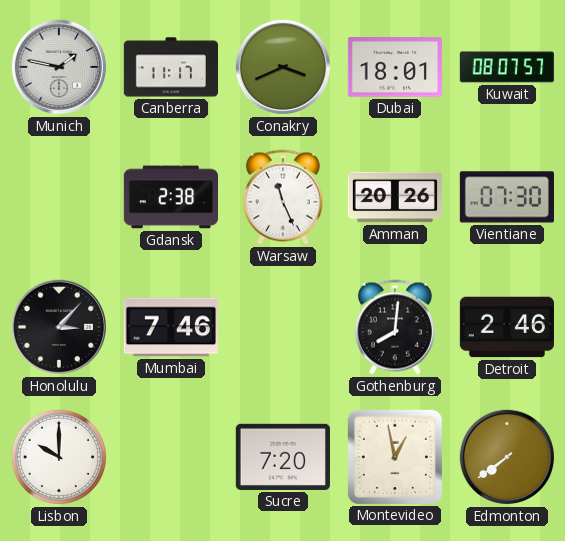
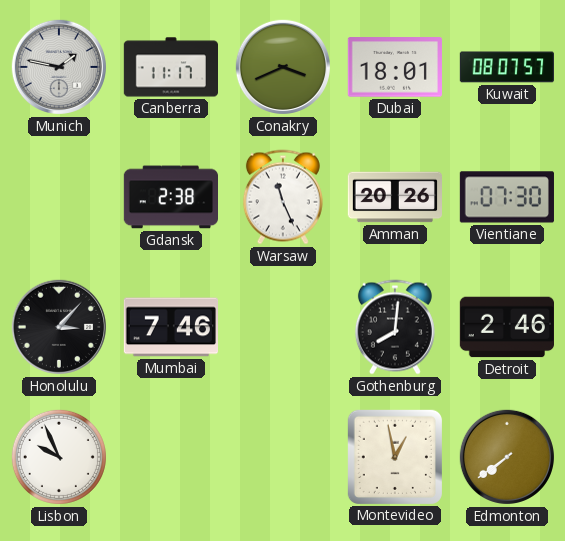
Lisbon: 10:00 -> 9:56 (59, 457)
Sucre: 7:20 -> none (283, 457)
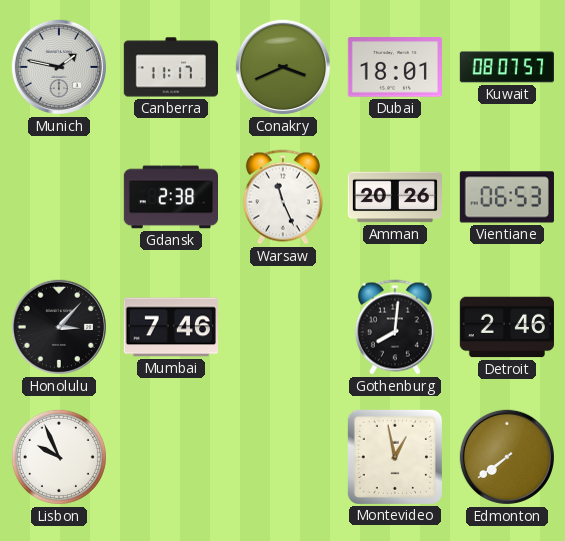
Vientiane: 07:30 -> 06:53 (507, 197)
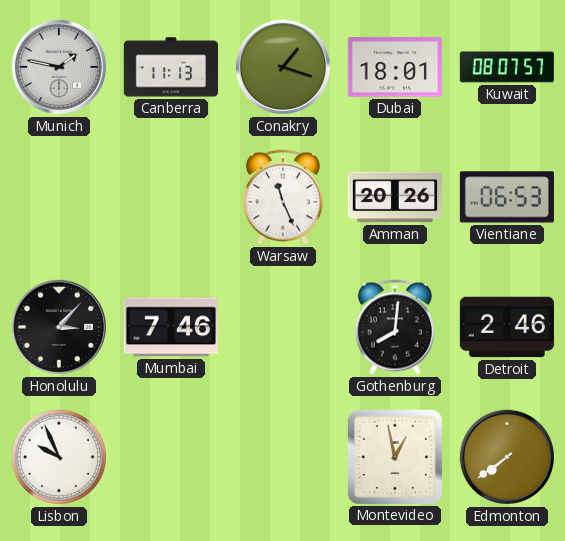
Canberra: 11:17 -> 11:13 (170, 67)
Conakry: 3:41 -> 1:18 (283, 67)
Gdansk: 2:38 -> none (170, 197)
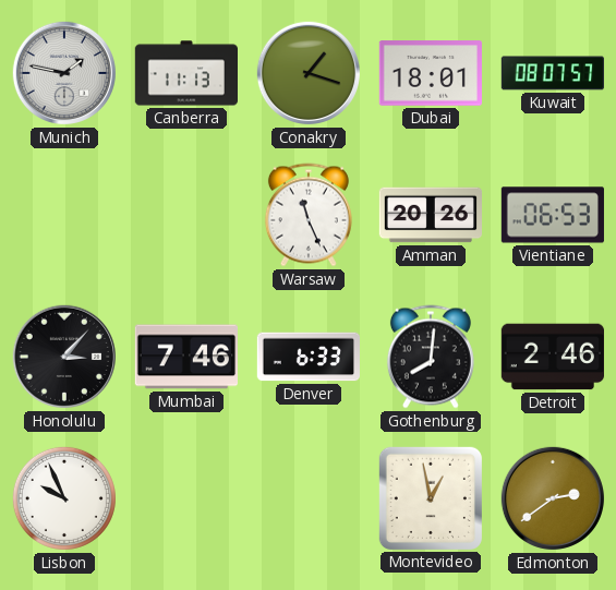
Denver: none -> 6:33 (307, 357)
Edmonton: 7:39 -> 2:39 (553, 498)
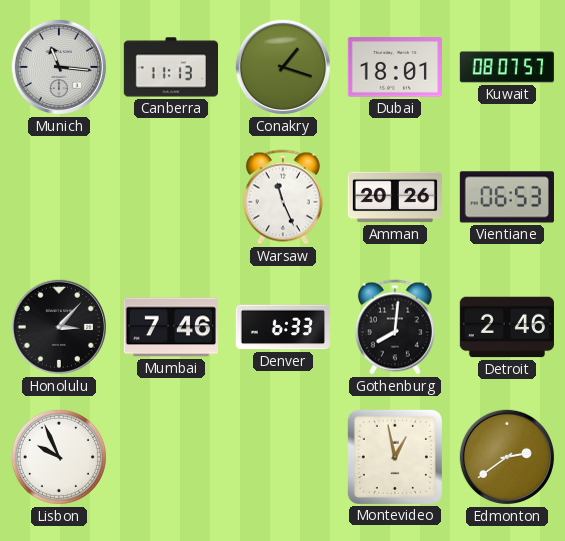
Munich: 1:47 -> 11:16 (59, 67)
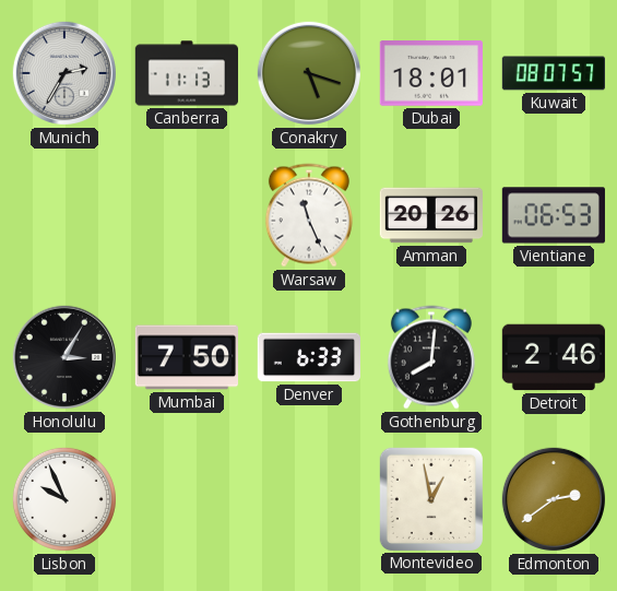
Munich: 11:16 -> 2:35 (64, 73)
Conakry: 1:18 -> 5:18 (309, 73)
Honolulu: 3:07 -> 3:05 (64, 357)
Mumbai: 7:46 -> 7:50 (186, 357)
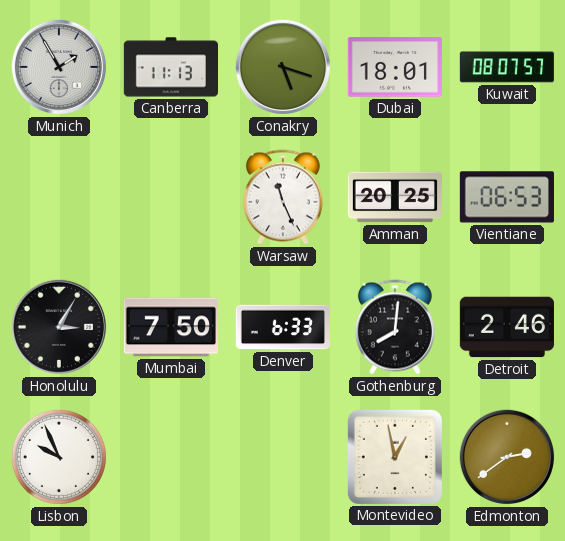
Munich: 2:35 -> 1:55 (59, 67)
Amman: 20:26 -> 20:25 (394, 197)
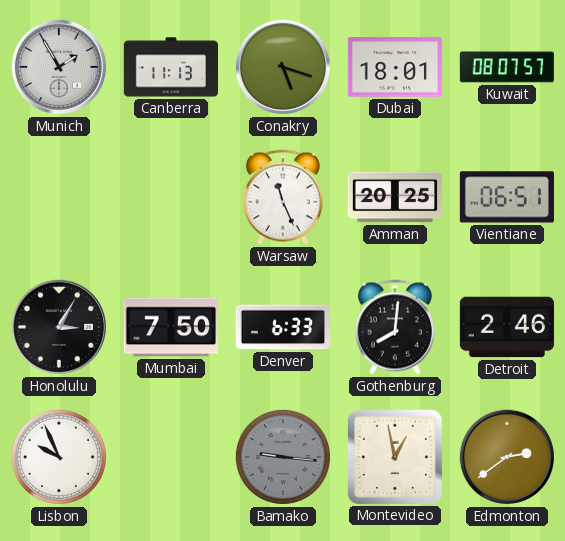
Vientiane: 06:53 -> 06:51 (507, 197)
Bamako: none -> 9:16 (283, 457)
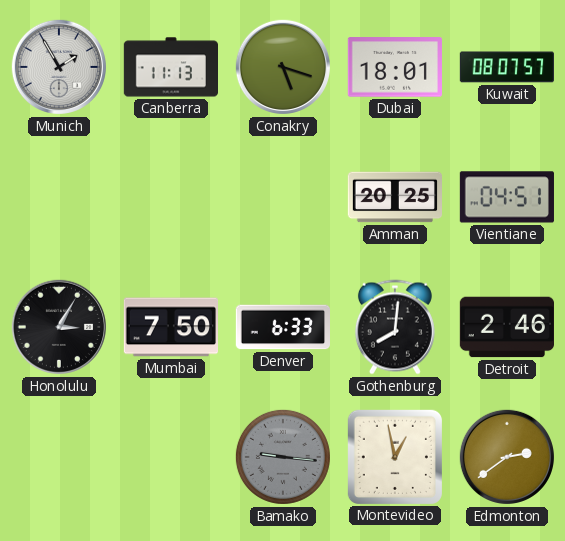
Warsaw: 11:26 -> none (283, 197)
Vientiane: 06:51 -> 04:51 (507, 197)
Lisbon: 9:56 -> none (59, 457)
